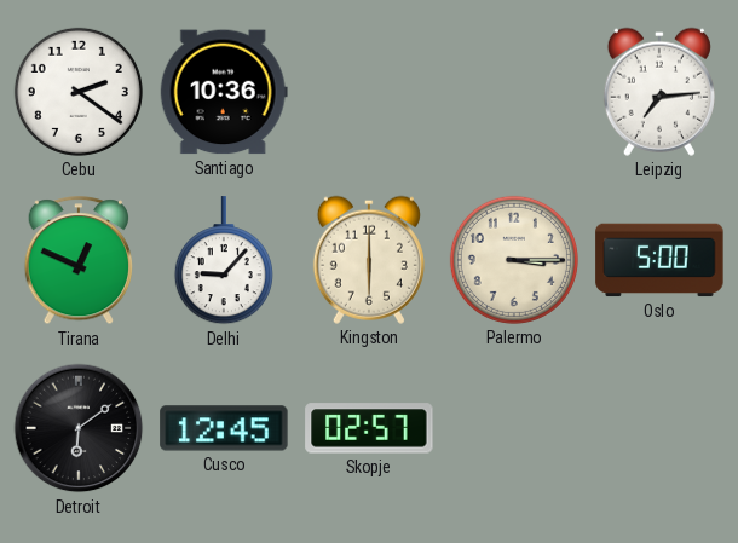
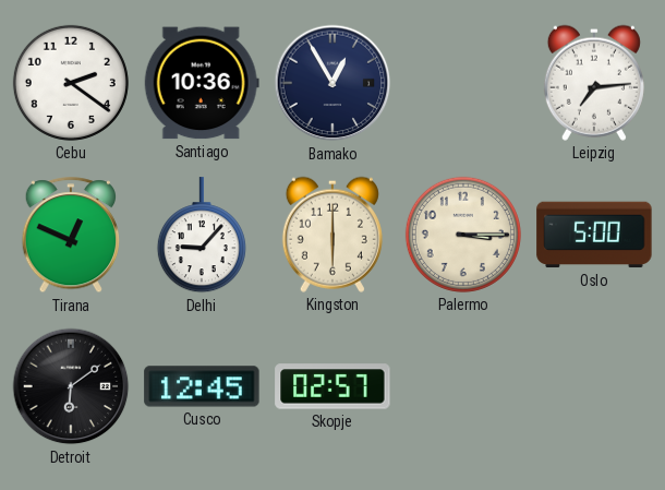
Bamako: none -> 12:55 (332, 83)
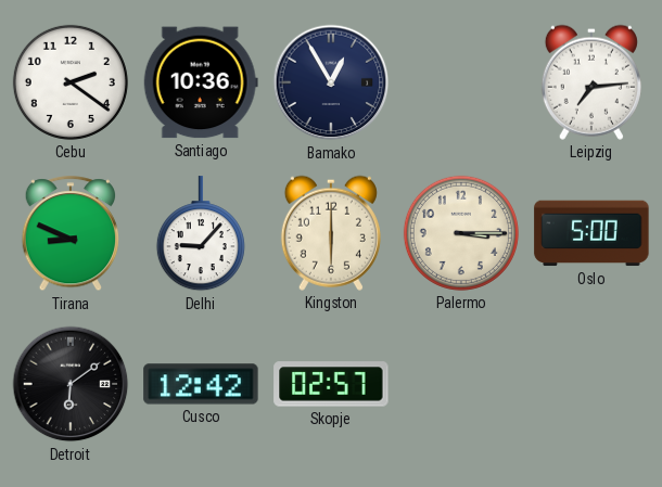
Tirana: 12:49 -> 8:49 (69, 234)
Cusco: 12:45 -> 12:42 (201, 384)
